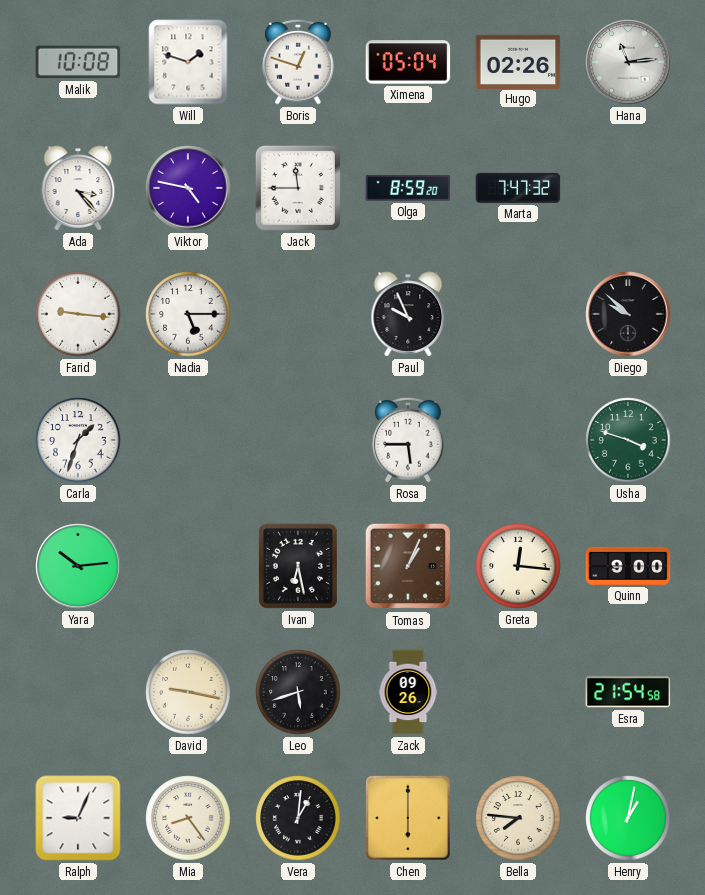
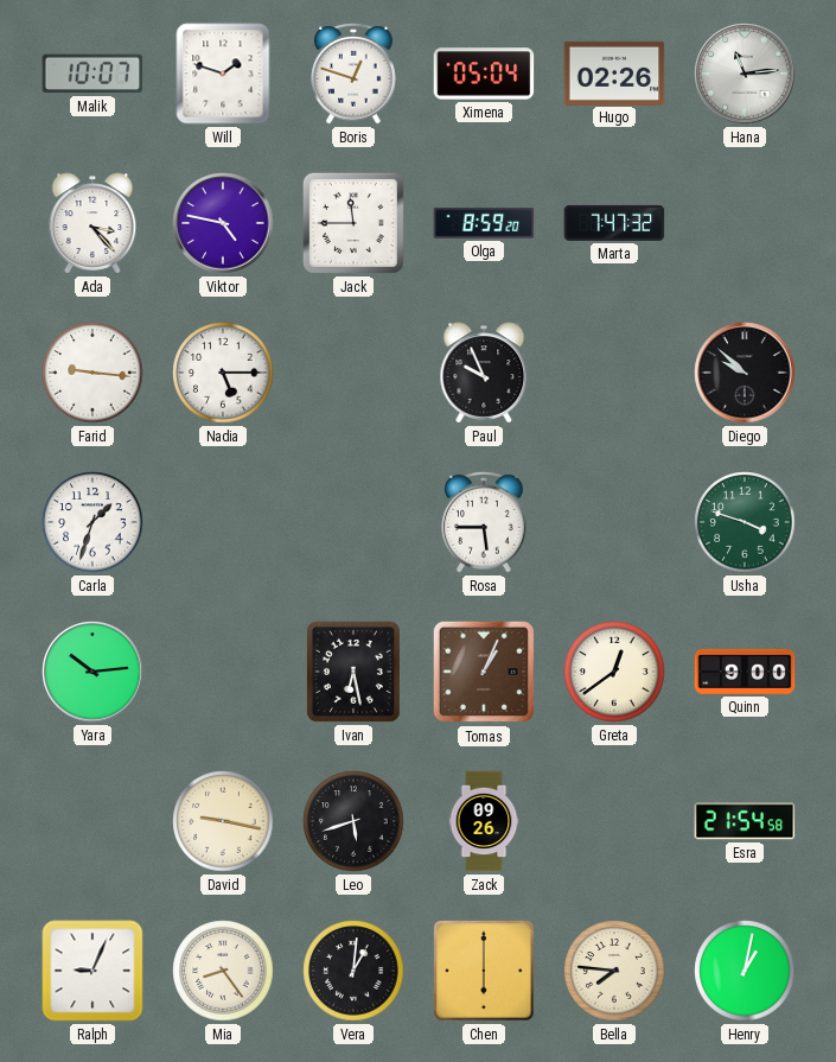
Malik: 10:08 -> 10:07 (92, 74)
Greta: 12:16 -> 12:39 (614, 672)
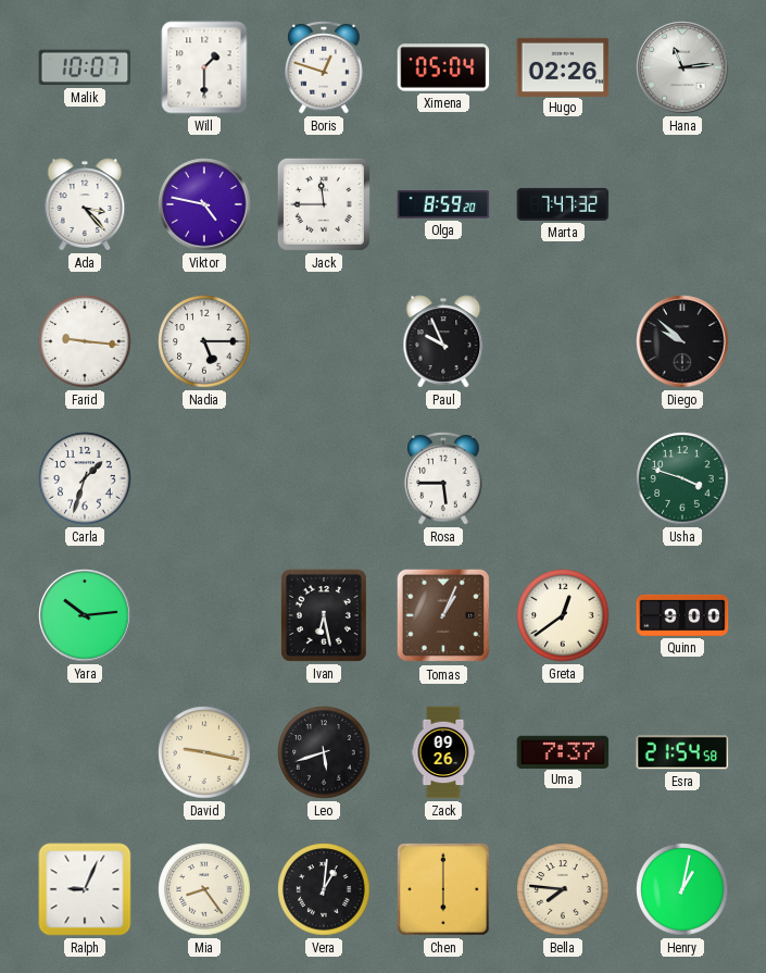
Will: 1:48 -> 1:30 (204, 67)
Uma: none -> 7:37 (563, 751)
